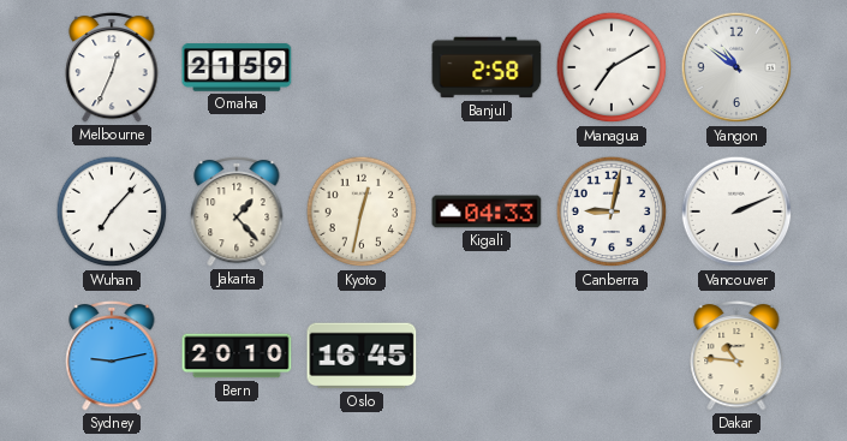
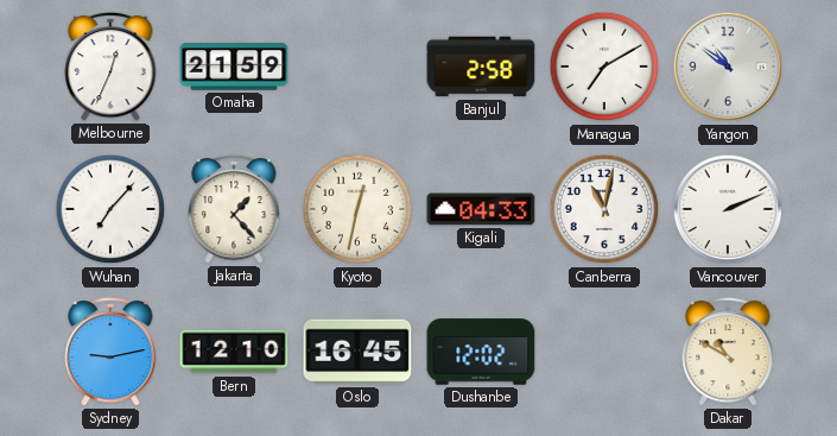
Canberra: 9:02 -> 11:02 (604, 209)
Bern: 20:10 -> 12:10 (234, 352)
Dushanbe: none -> 12:02 (481, 352)
Dakar: 10:46 -> 10:50 (728, 352)
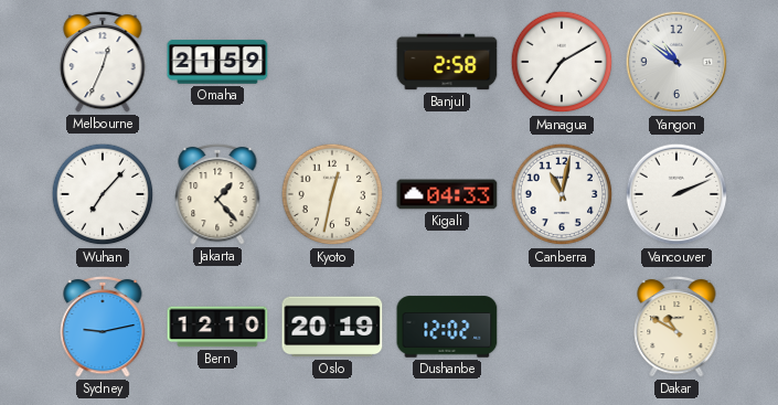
Oslo: 16:45 -> 20:19 (332, 327)
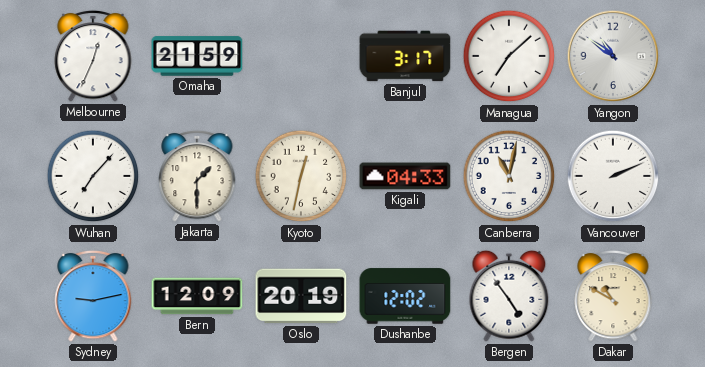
Banjul: 2:58 -> 3:17 (405, 56)
Managua: 7:10 -> 7:08 (509, 56)
Jakarta: 1:23 -> 1:30 (197, 176)
Bern: 12:10 -> 12:09 (197, 296)
Bergen: none -> 4:54 (509, 296)
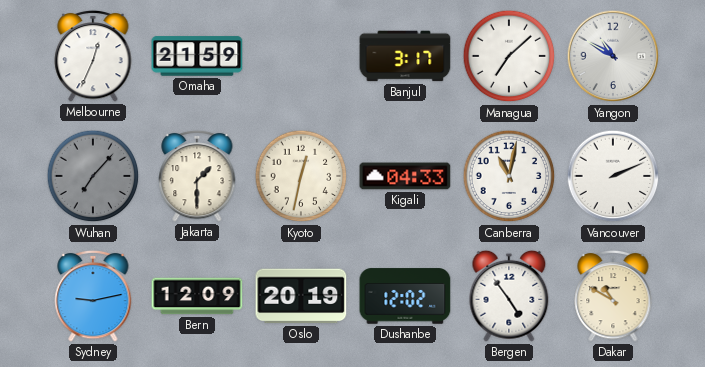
Yangon: 10:51 -> 10:50 (613, 56)
Wuhan dial: white -> grey (93, 176)
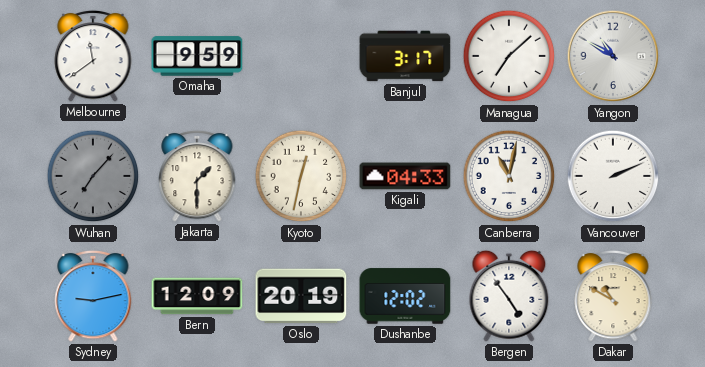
Melbourne: 12:34 -> 11:39 (93, 56)
Omaha: 21:59 -> 9:59 (197, 56)
